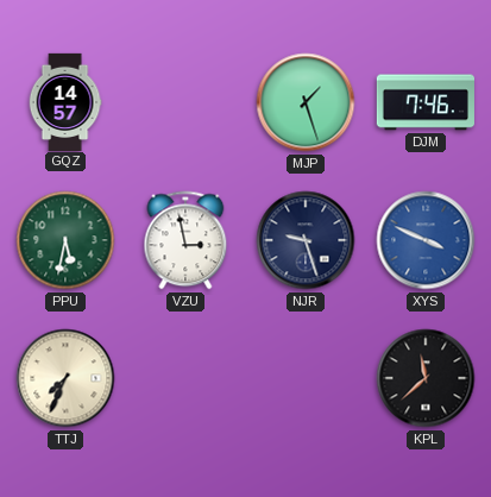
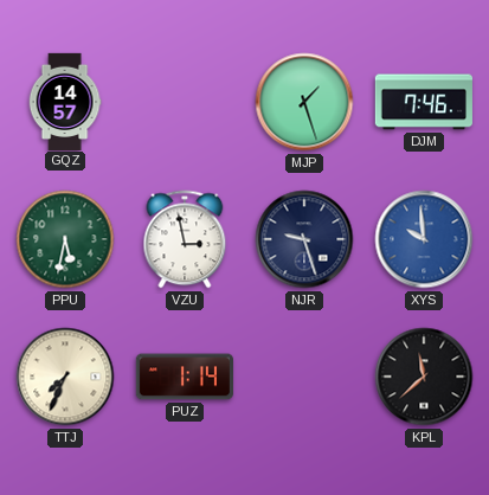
XYS: 3:49 -> 9:59 (424, 239)
PUZ: none -> 1:14 (185, 377)
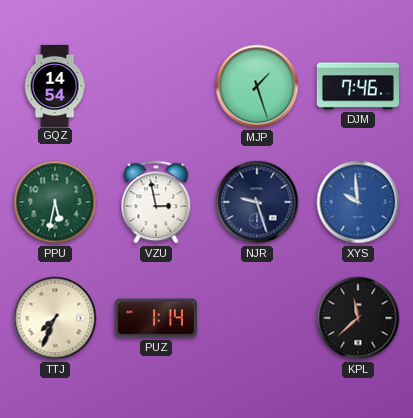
GQZ: 14:57 -> 14:54 (55, 85)
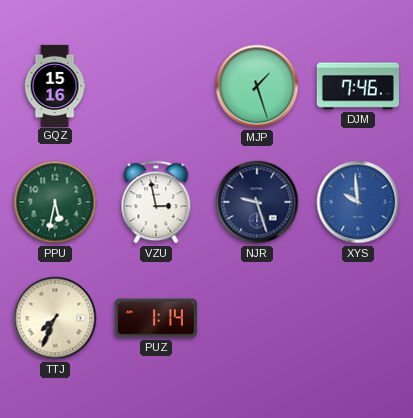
GQZ: 14:54 -> 15:16 (55, 85)
KPL: 11:38 -> none (358, 318)
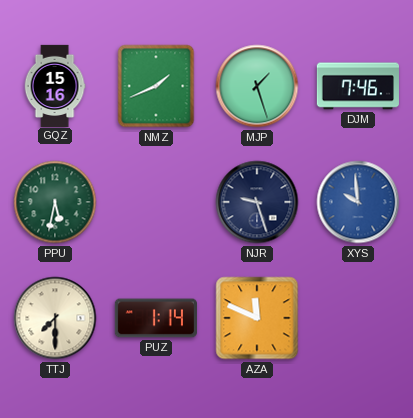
NMZ: none -> 1:41 (156, 86)
VZU: 2:58 -> none (156, 202)
TTJ: 7:34 -> 7:30 (55, 318)
AZA: none -> 11:49 (257, 318)
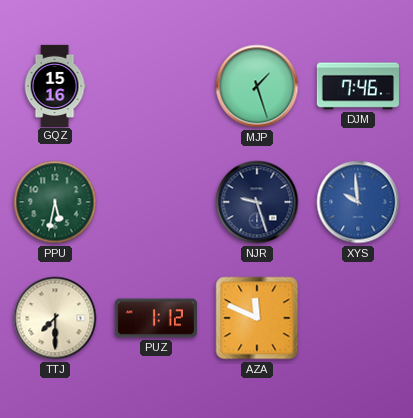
NMZ: 1:41 -> none (156, 86)
PUZ: 1:14 -> 1:12 (156, 318)
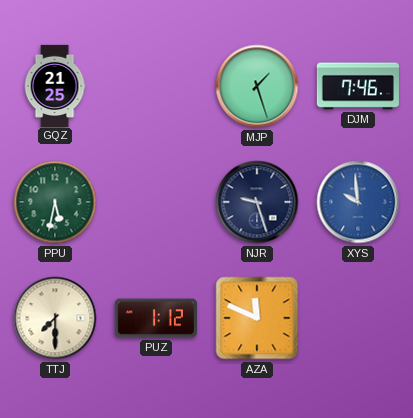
GQZ: 15:16 -> 21:25 (55, 85)
